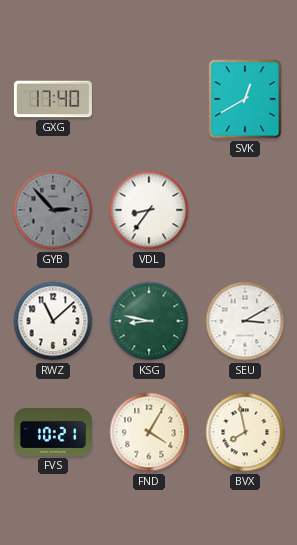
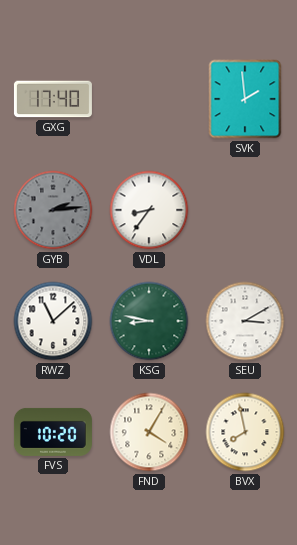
SVK: 12:40 -> 1:59 (245, 99)
GYB: 2:53 -> 2:14 (53, 210)
FVS: 10:21 -> 10:20 (53, 432)
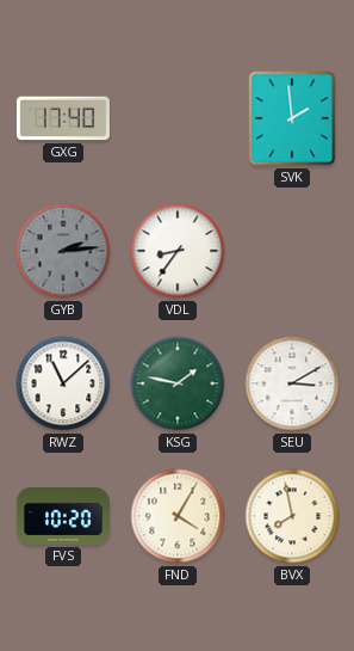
KSG: 8:47 -> 1:47 (178, 383)
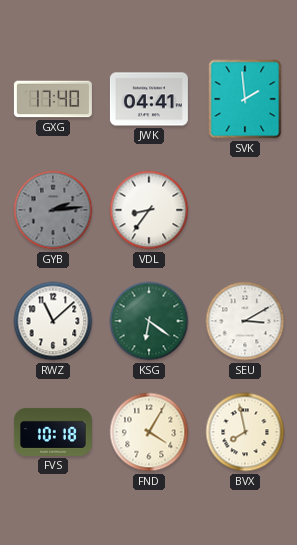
JWK: none -> 04:41 (149, 99)
KSG: 1:47 -> 6:21 (149, 321)
FVS: 10:20 -> 10:18 (53, 432)
